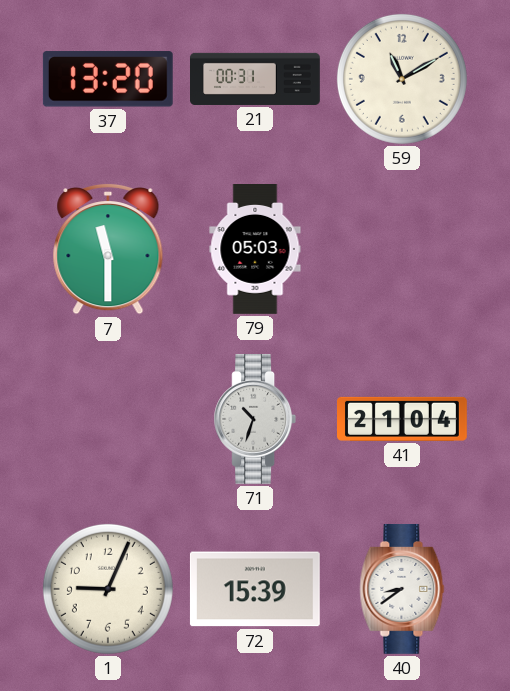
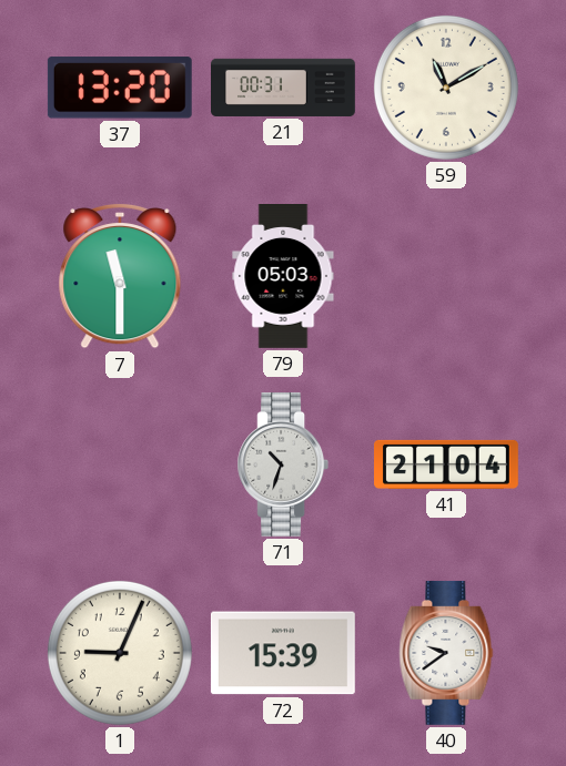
40: 8:39 -> 9:39 (446, 653)
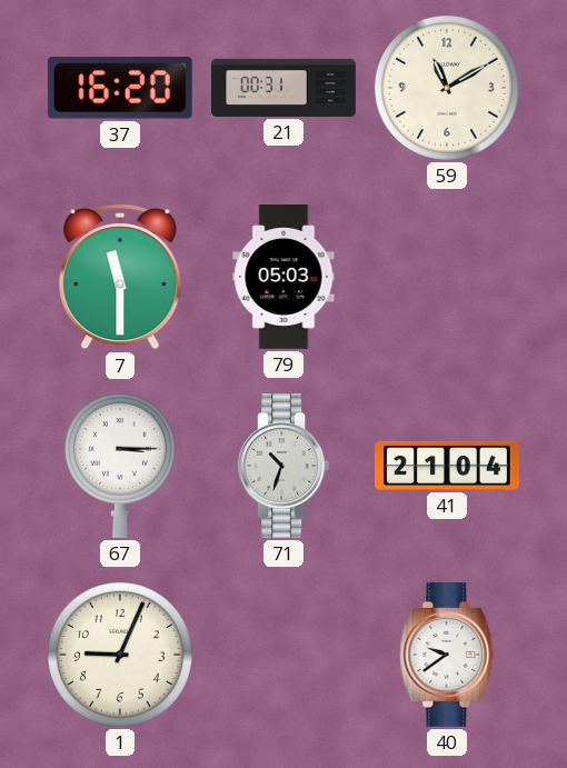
37: 13:20 -> 16:20 (120, 88)
67: none -> 3:15 (120, 466)
72: 15:39 -> none (283, 653)
